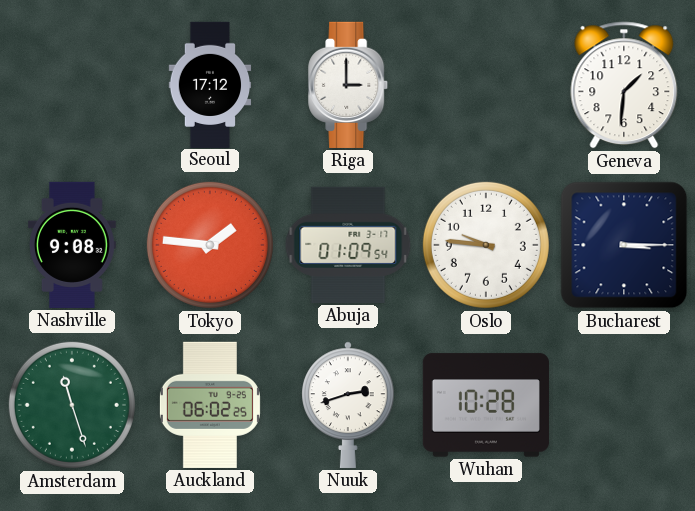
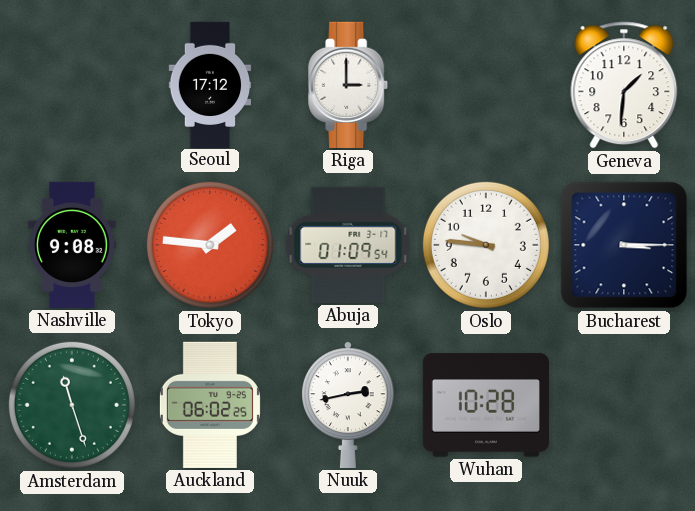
Nuuk: 2:42 -> 2:43 (349, 405)
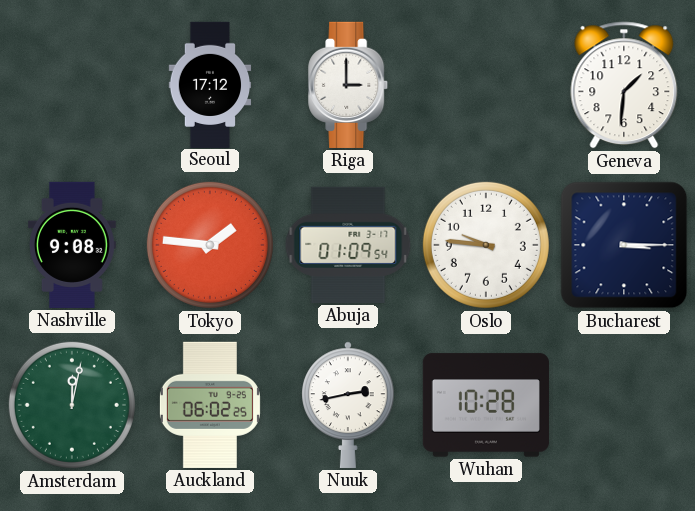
Amsterdam: 11:27 -> 12:02 (72, 405)
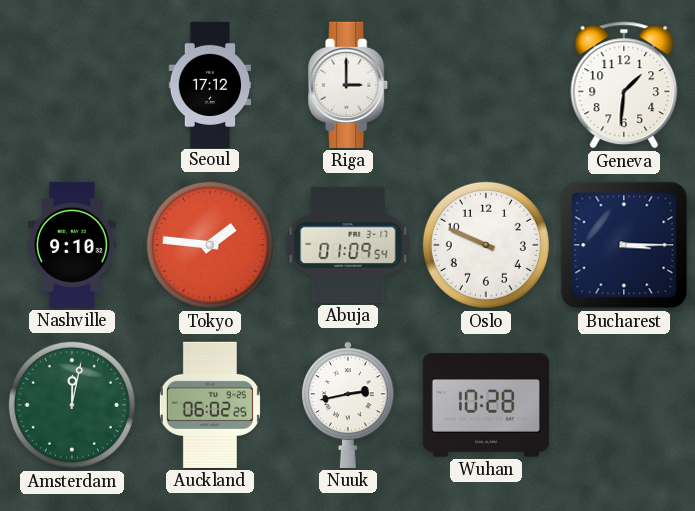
Nashville: 9:08 -> 9:10 (72, 245)
Oslo: 9:46 -> 9:49 (486, 245)
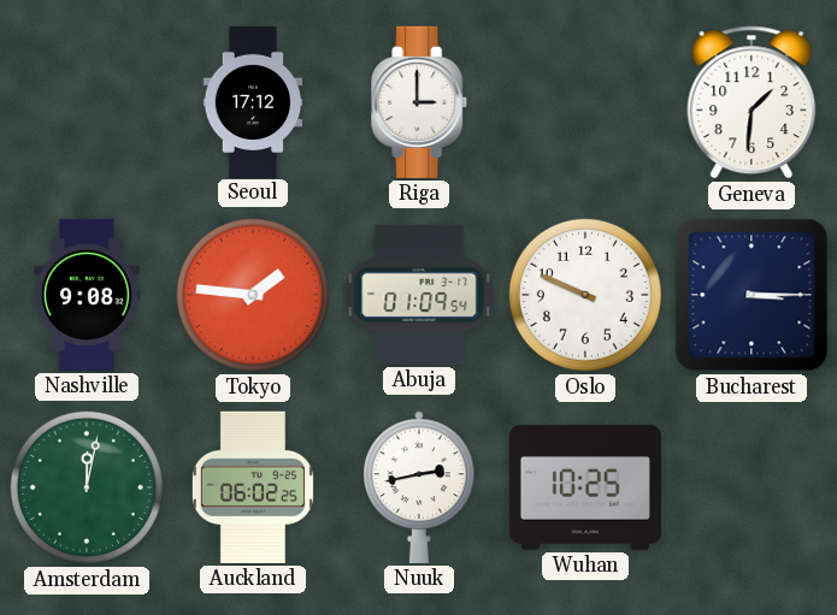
Nashville: 9:10 -> 9:08 (87, 295)
Wuhan: 10:28 -> 10:25 (585, 487)
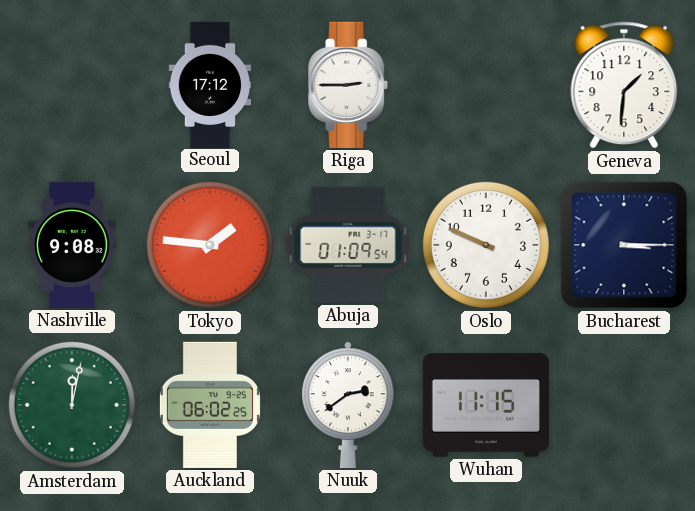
Riga: 3:00 -> 2:45 (349, 85)
Nuuk: 2:43 -> 2:39 (349, 405)
Wuhan: 10:25 -> 11:15 (486, 405)
